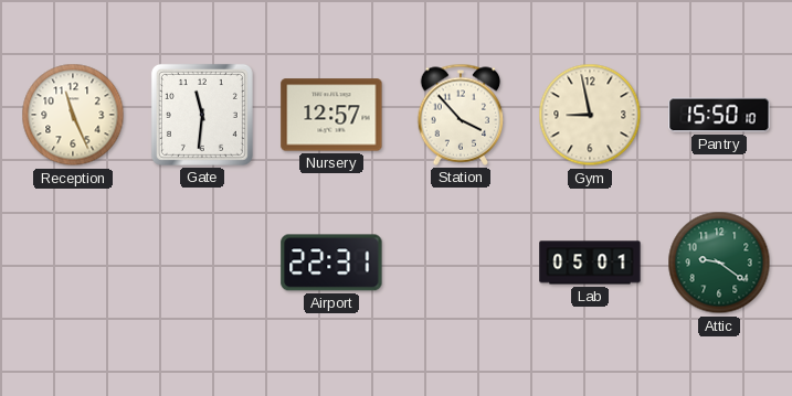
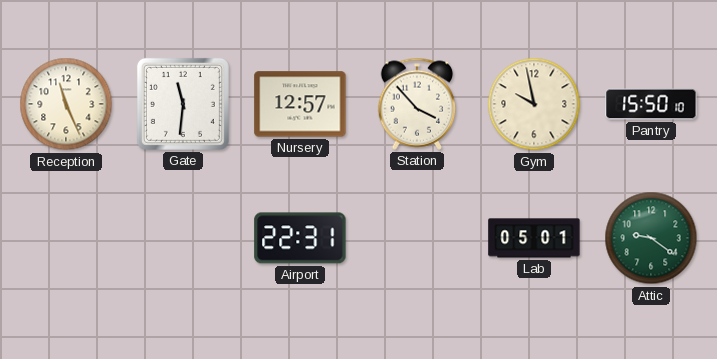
Gym: 8:58 -> 9:58 (534, 104)
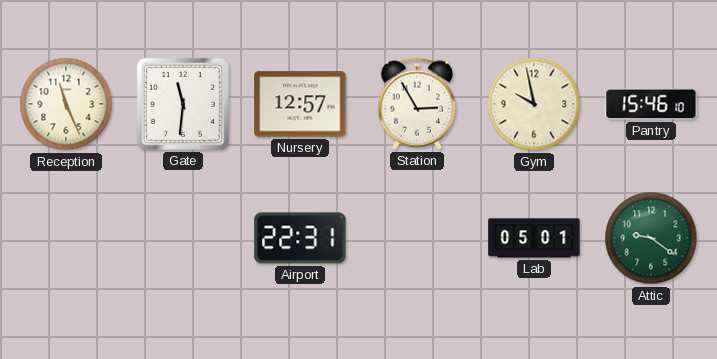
Station: 3:53 -> 2:55 (417, 104)
Pantry: 15:50 -> 15:46 (651, 104)
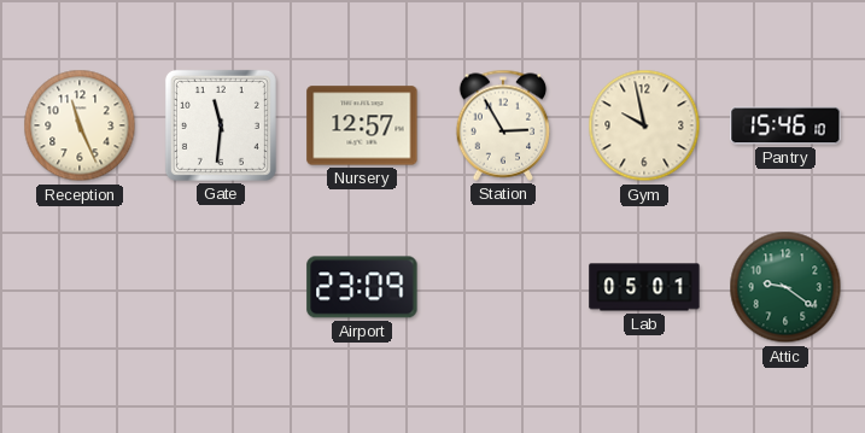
Airport: 22:31 -> 23:09 (362, 287)
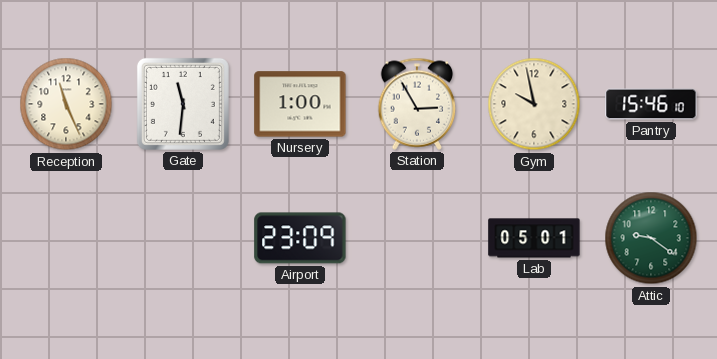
Nursery: 12:57 -> 1:00 (300, 104)
